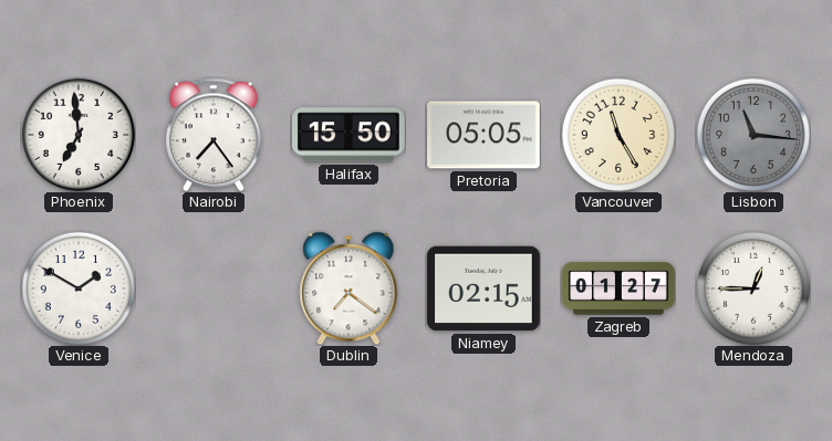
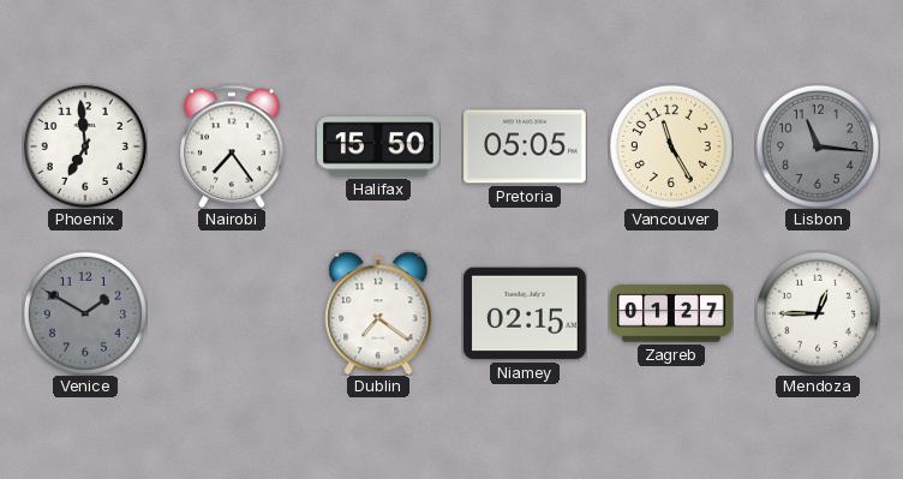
Venice dial: white -> grey (85, 313)
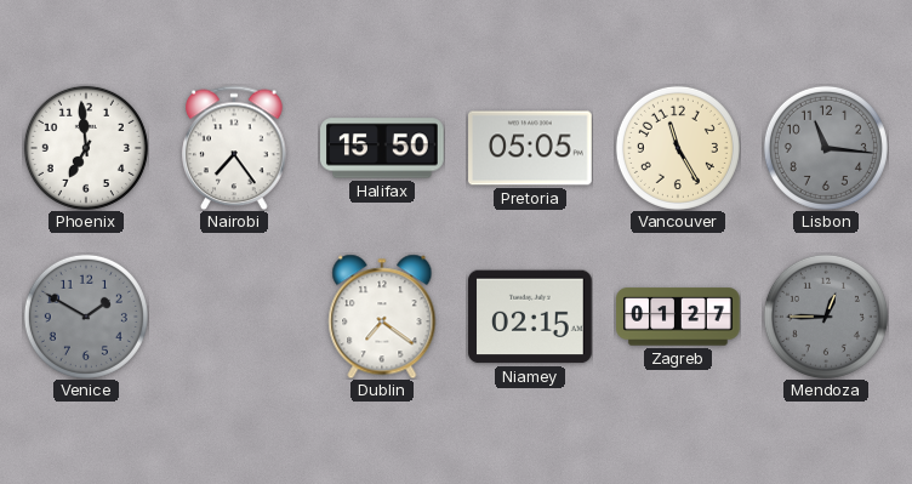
Mendoza dial: white -> grey (826, 317)
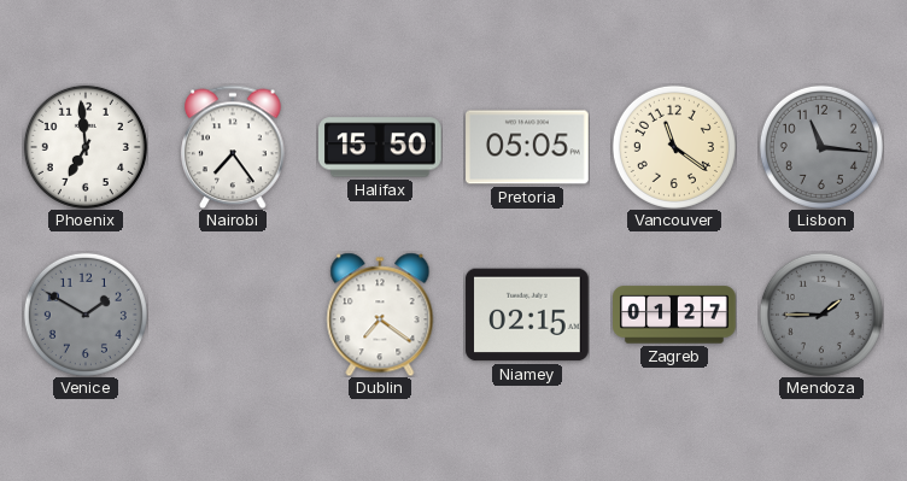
Vancouver: 11:25 -> 11:21 (674, 147)
Mendoza: 12:45 -> 1:45 (821, 315)
